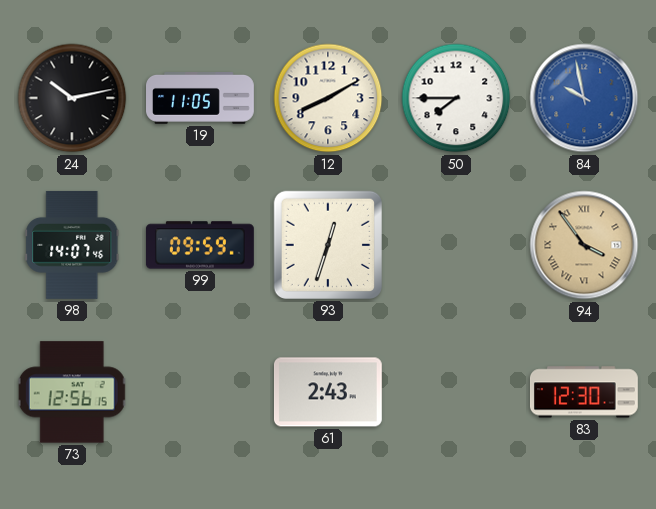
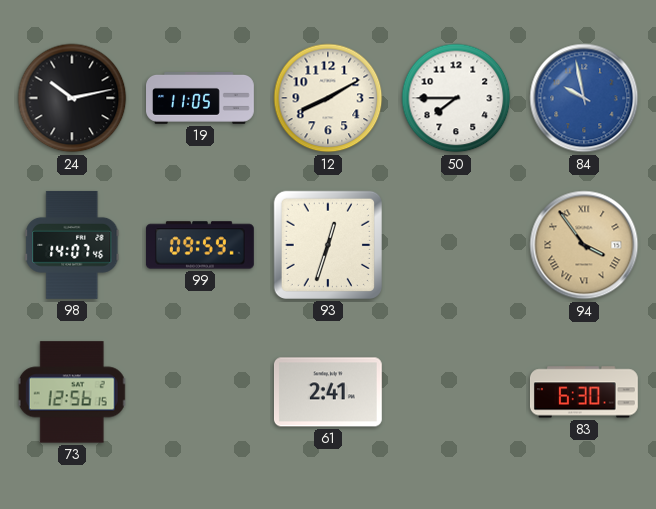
61: 2:43 -> 2:41 (328, 392)
83: 12:30 -> 6:30 (584, 392)
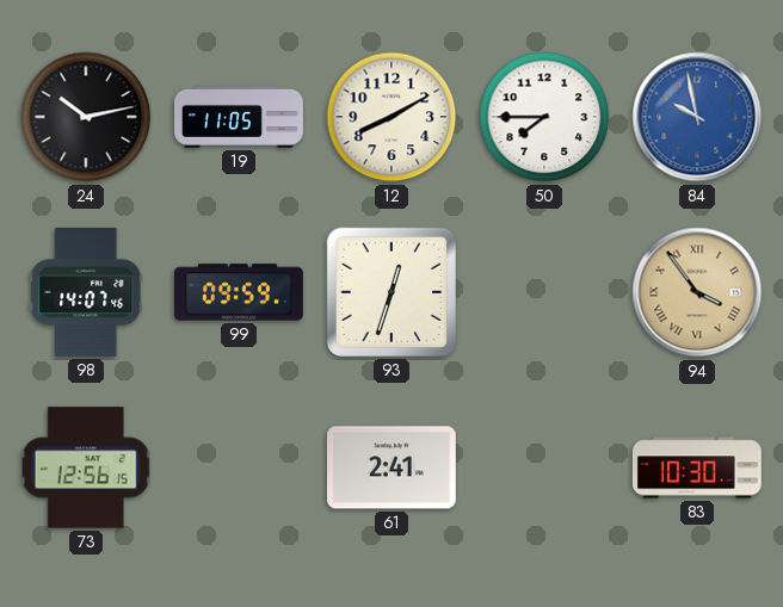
83: 6:30 -> 10:30 (697, 467)
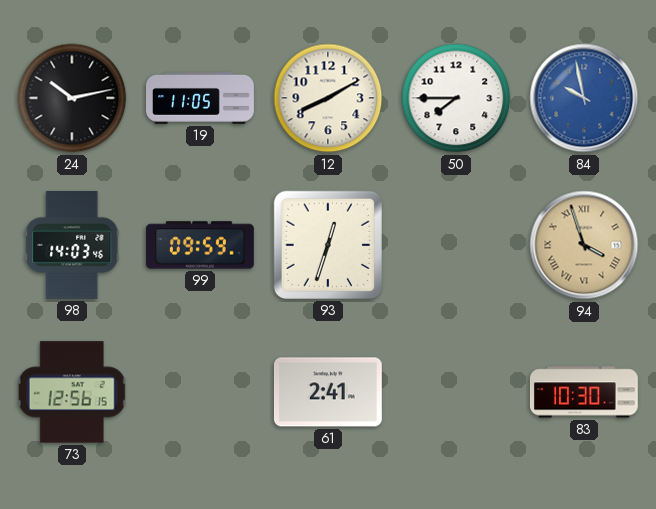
98: 14:07 -> 14:03 (72, 245)
94: 3:54 -> 3:57 (584, 245)
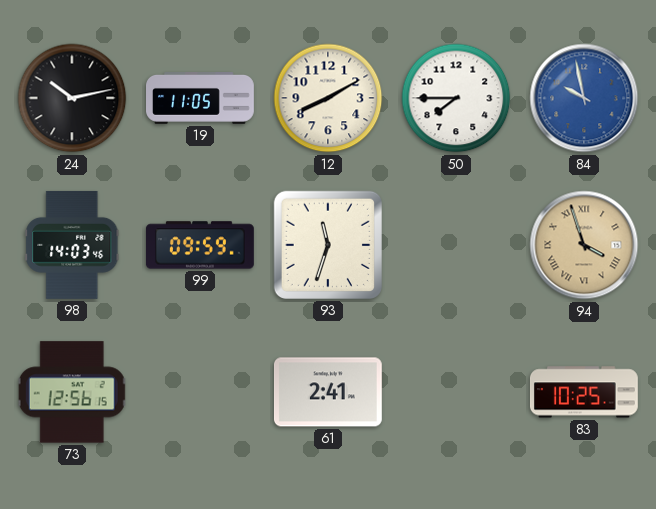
93: 12:33 -> 11:33 (328, 245)
83: 10:30 -> 10:25 (584, 392)
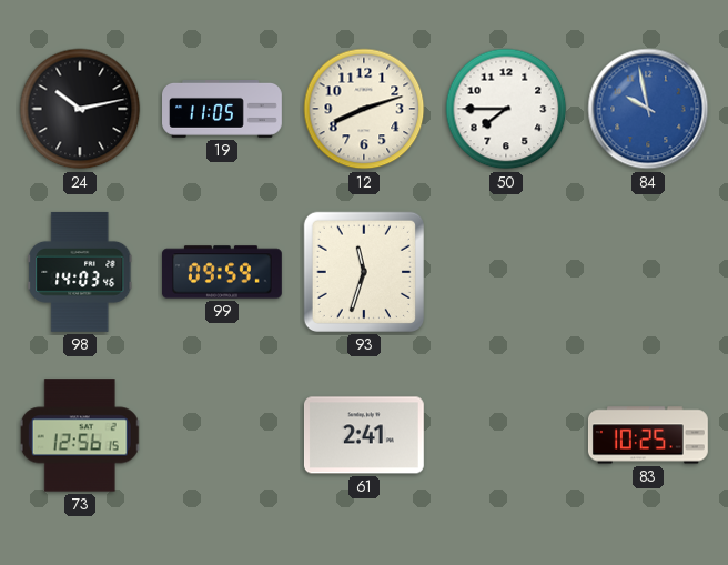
12: 8:10 -> 8:12 (364, 109)
94: 3:57 -> none (584, 245)
